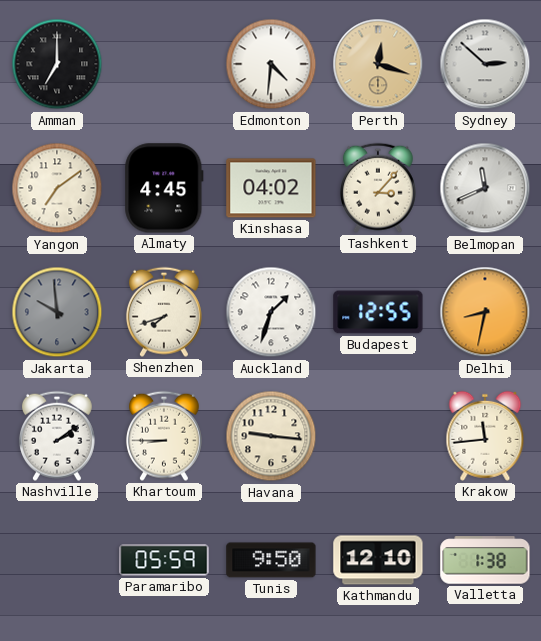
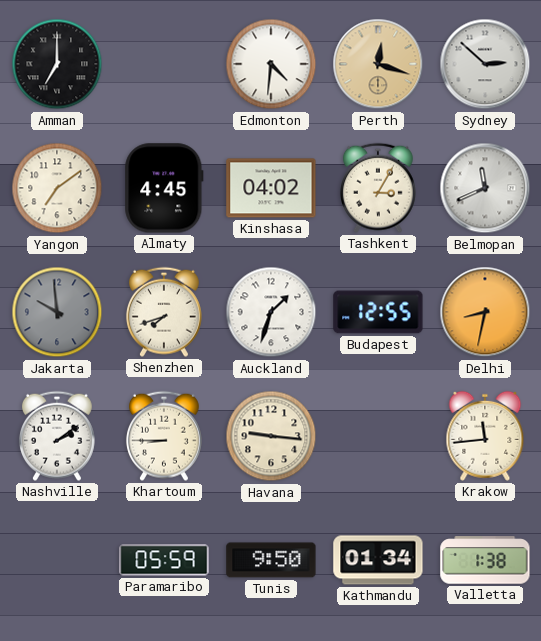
Tashkent: 3:07 -> 3:05 (378, 188)
Kathmandu: 12:10 -> 01:34 (378, 560)
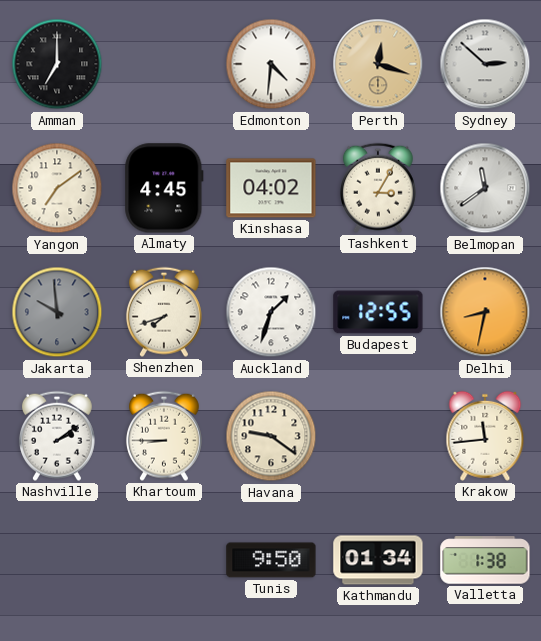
Belmopan: 11:41 -> 11:39 (485, 188)
Havana: 9:16 -> 9:21 (271, 436)
Paramaribo: 05:59 -> none (164, 560)
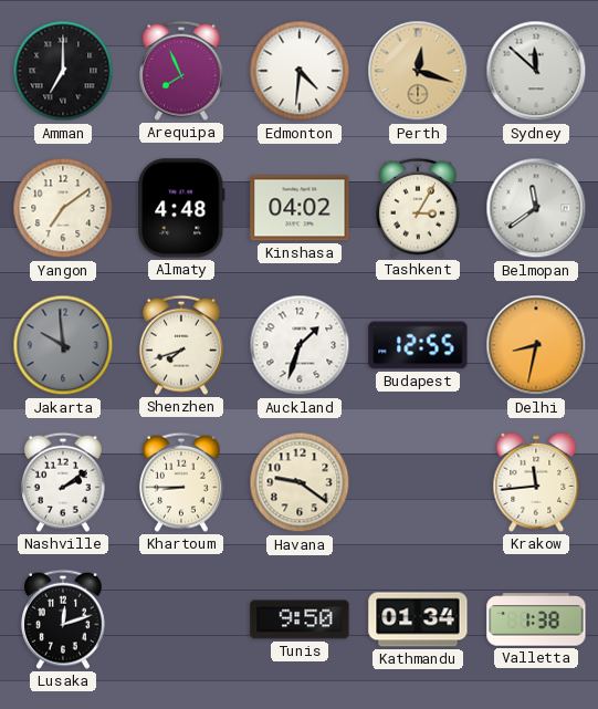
Arequipa: none -> 7:56 (181, 71)
Sydney: 2:52 -> 11:52 (536, 71)
Almaty: 4:45 -> 4:48 (181, 208)
Lusaka: none -> 12:12 (63, 619)
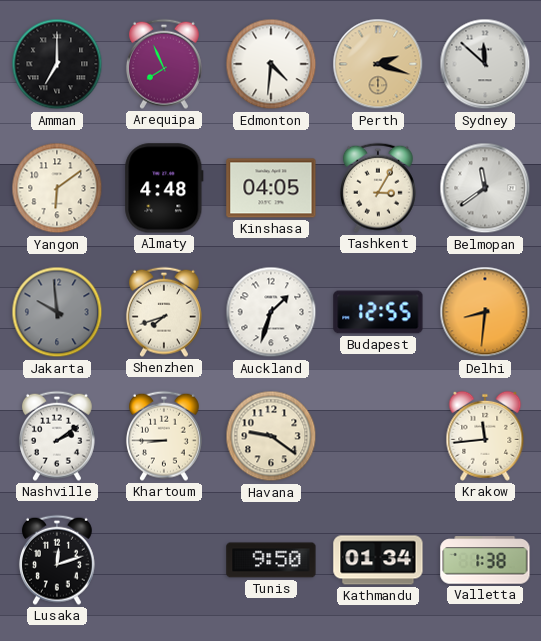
Perth: 12:18 -> 2:18 (378, 64)
Yangon: 7:09 -> 6:09 (57, 188)
Kinshasa: 04:02 -> 04:05 (271, 188)
Delhi: 8:32 -> 8:31 (485, 312)
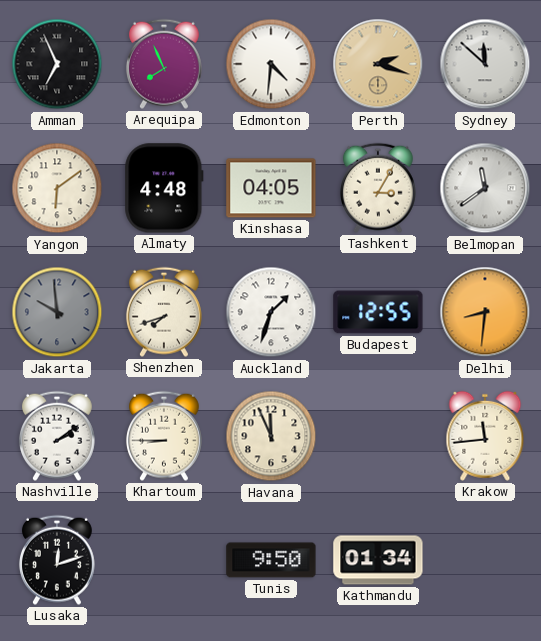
Amman: 7:00 -> 6:56 (57, 64)
Havana: 9:21 -> 11:56 (271, 436)
Valletta: 1:38 -> none (485, 560)
